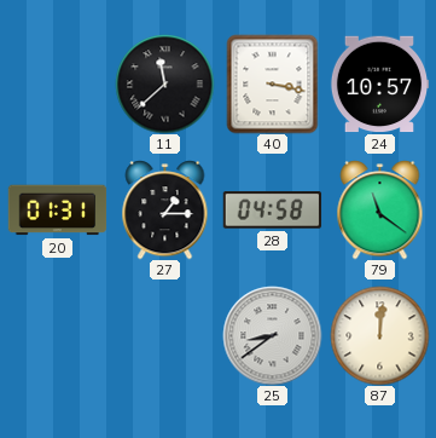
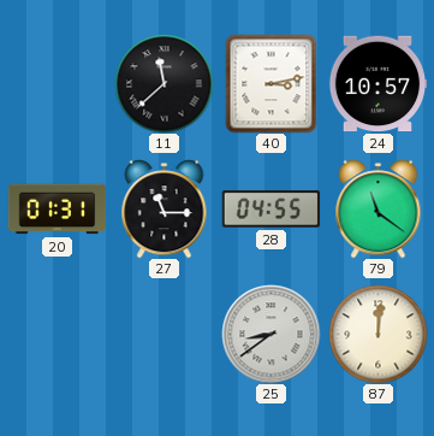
40: 3:17 -> 3:13 (272, 83)
27: 1:15 -> 11:15 (165, 208)
28: 04:58 -> 04:55 (270, 210)
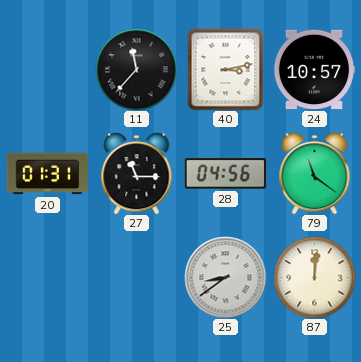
11: 11:38 -> 11:37 (136, 69)
28: 04:55 -> 04:56 (225, 174)
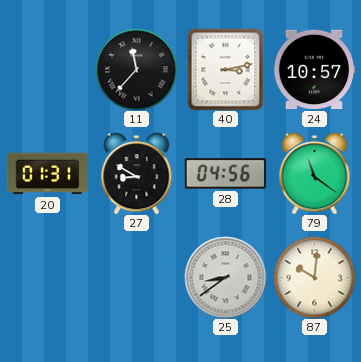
27: 11:15 -> 8:50 (137, 173)
87: 12:01 -> 10:01 (314, 277)
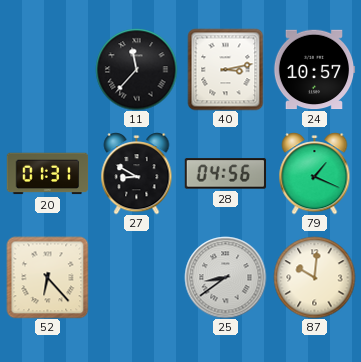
79: 11:21 -> 1:19 (315, 173)
52: none -> 6:23 (47, 277)
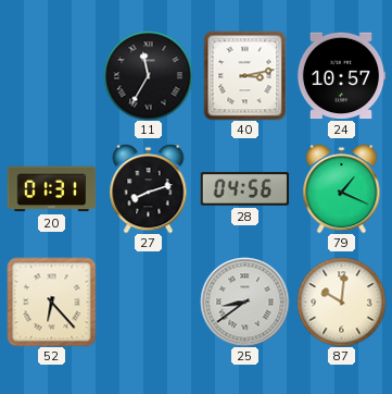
11: 11:37 -> 11:35 (148, 75)
27: 8:50 -> 8:12 (149, 188)
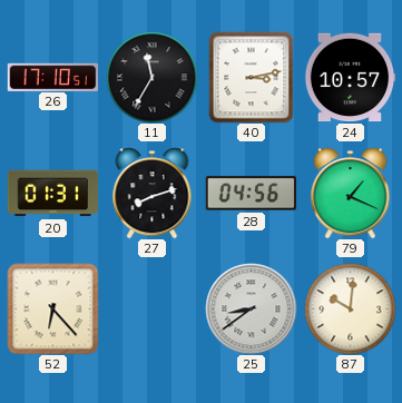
26: none -> 17:10 (52, 77)
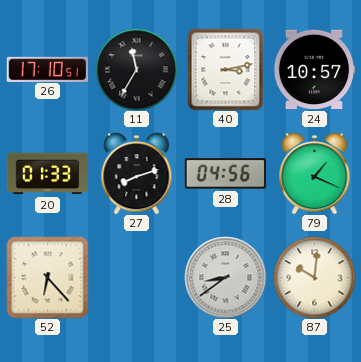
20: 01:31 -> 01:33 (47, 174)
